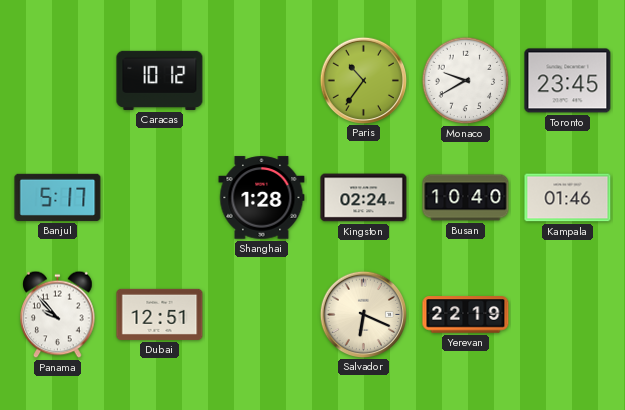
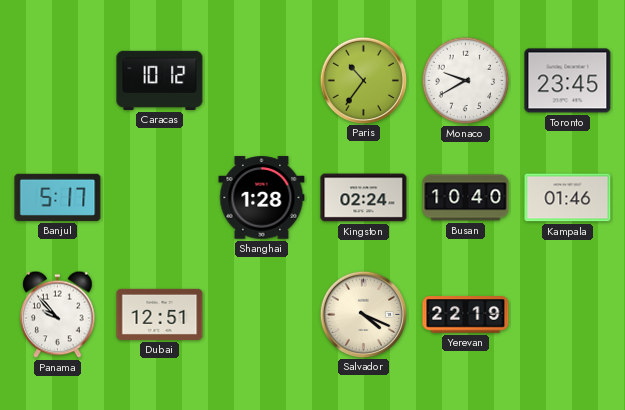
Salvador: 6:19 -> 4:19 (363, 314)
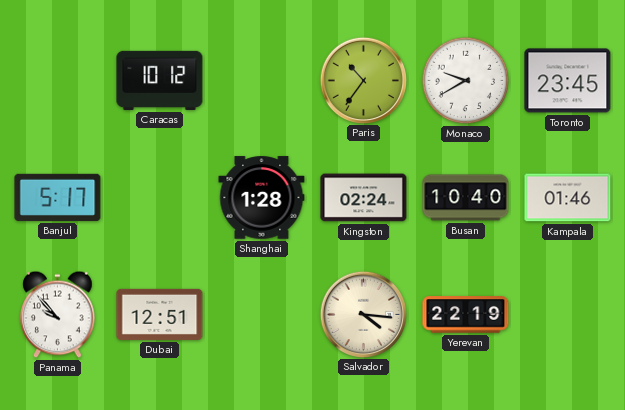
Salvador: 4:19 -> 4:16 (363, 314)
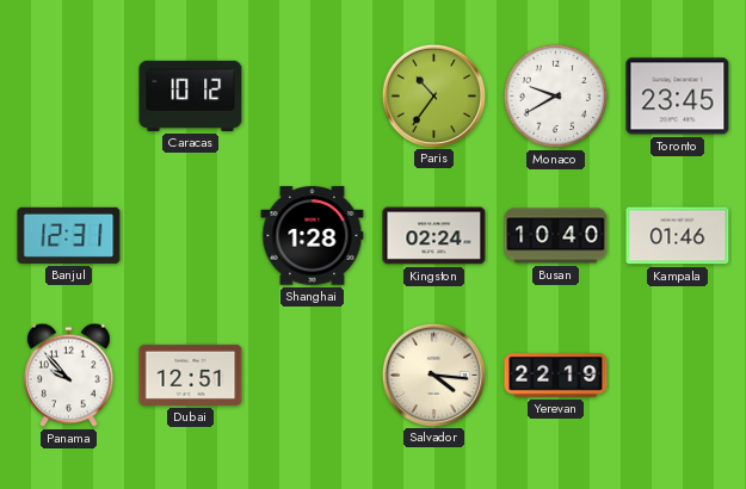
Banjul: 5:17 -> 12:31 (69, 235)
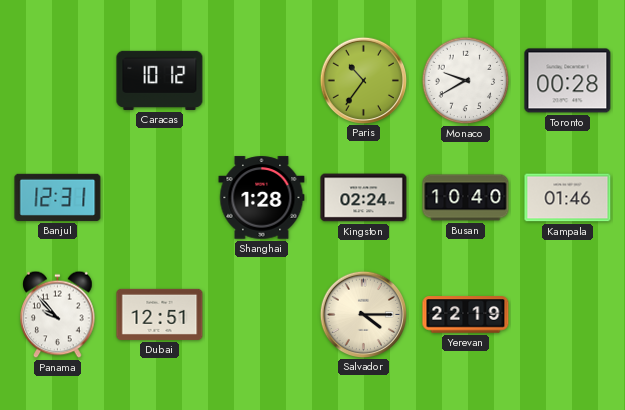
Toronto: 23:45 -> 00:28 (568, 81)
Salvador: 4:16 -> 4:15 (363, 314)
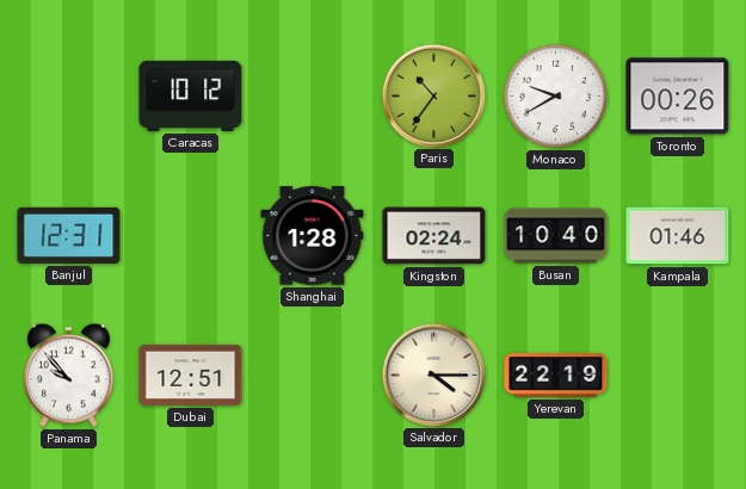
Toronto: 00:28 -> 00:26 (678, 97)
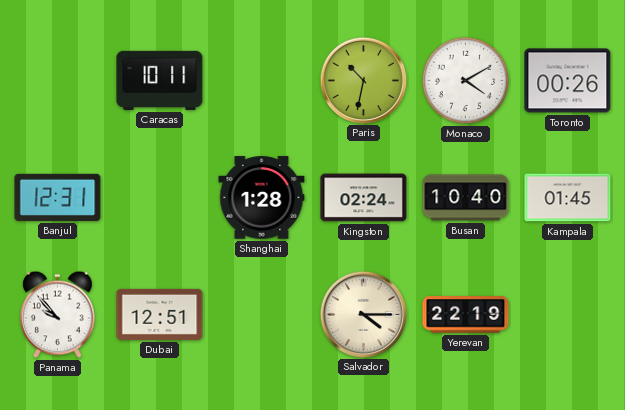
Caracas: 10:12 -> 10:11 (160, 80)
Paris: 10:36 -> 10:32 (363, 80)
Monaco: 9:40 -> 4:10 (466, 81)
Kampala: 01:46 -> 01:45 (568, 198)
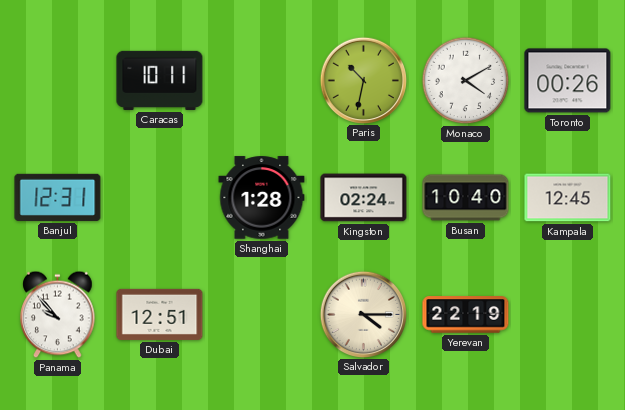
Kampala: 01:45 -> 12:45 (568, 198)
